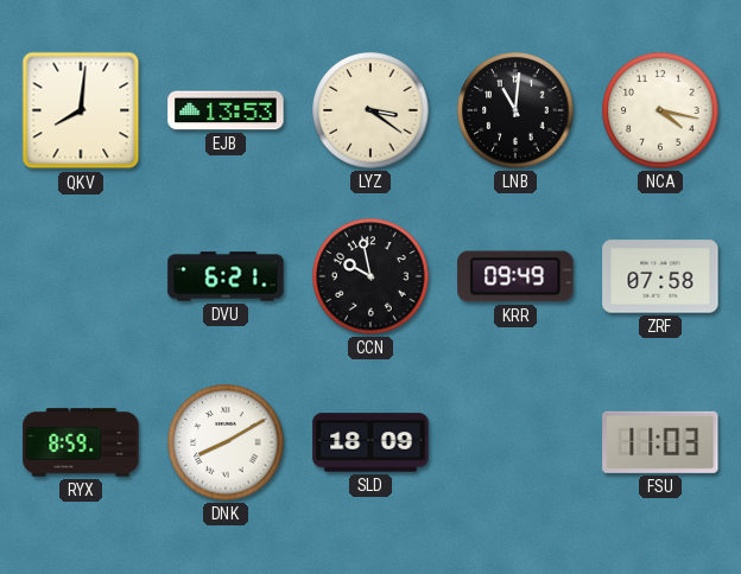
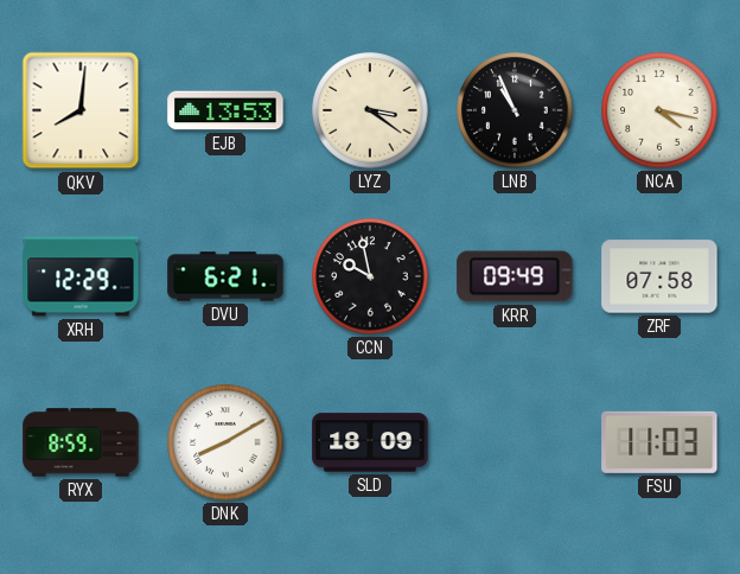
LNB: 11:01 -> 10:56 (515, 110)
XRH: none -> 12:29 (81, 276)
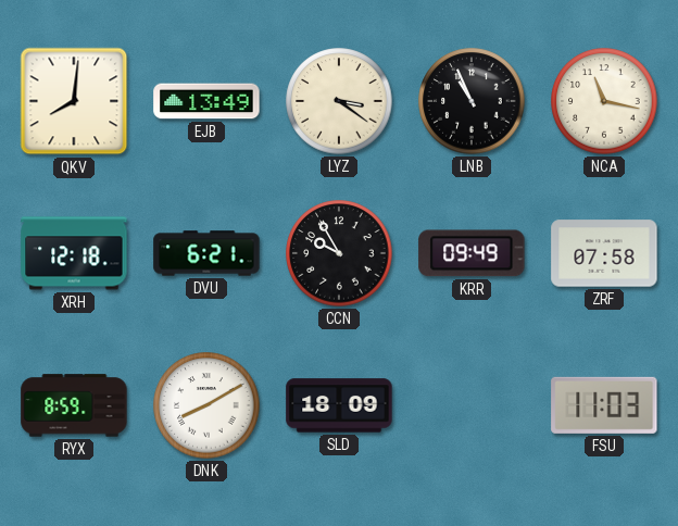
EJB: 13:53 -> 13:49 (206, 101)
NCA: 4:17 -> 11:17 (604, 101)
XRH: 12:29 -> 12:18 (74, 253)
CCN: 9:58 -> 9:55 (339, 253)
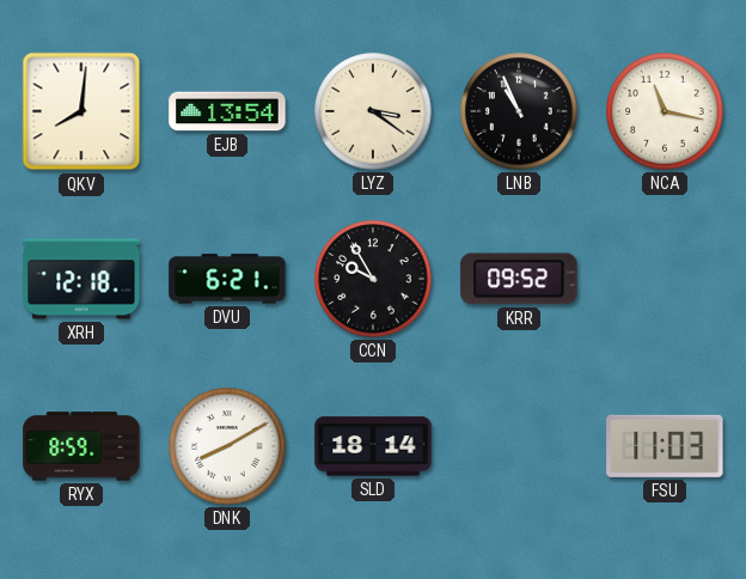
EJB: 13:49 -> 13:54 (227, 111)
KRR: 09:49 -> 09:52 (519, 279)
ZRF: 07:58 -> none (604, 253)
SLD: 18:09 -> 18:14 (373, 446)
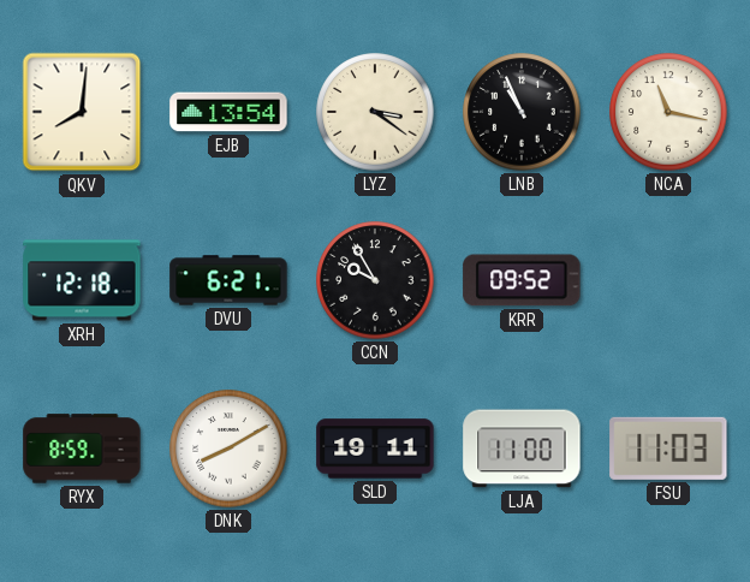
SLD: 18:14 -> 19:11 (375, 449)
LJA: none -> 11:00 (522, 449)
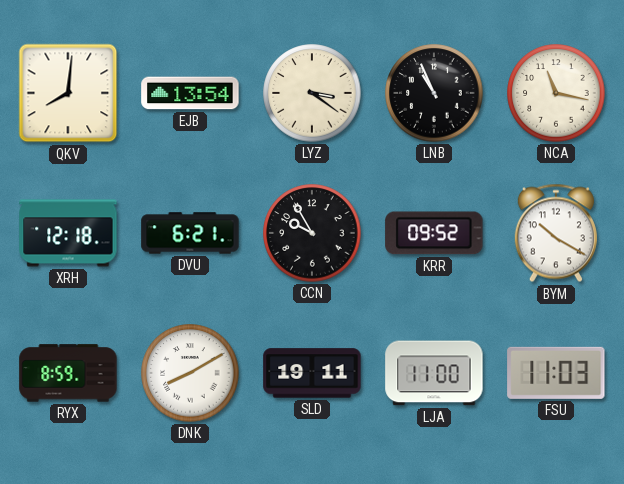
BYM: none -> 10:20 (556, 233)
